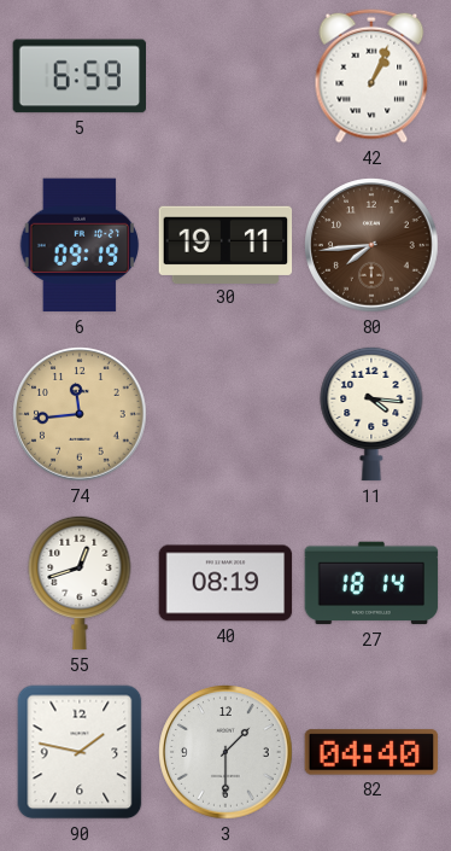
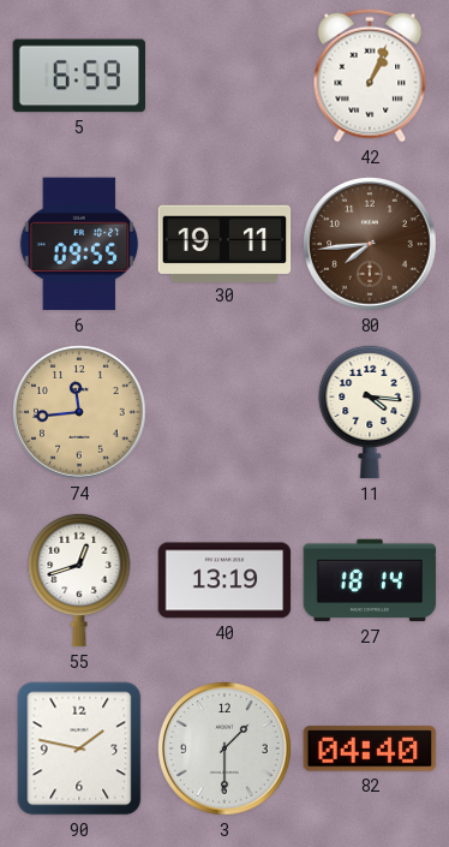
6: 09:19 -> 09:55 (79, 244)
40: 08:19 -> 13:19 (224, 580)
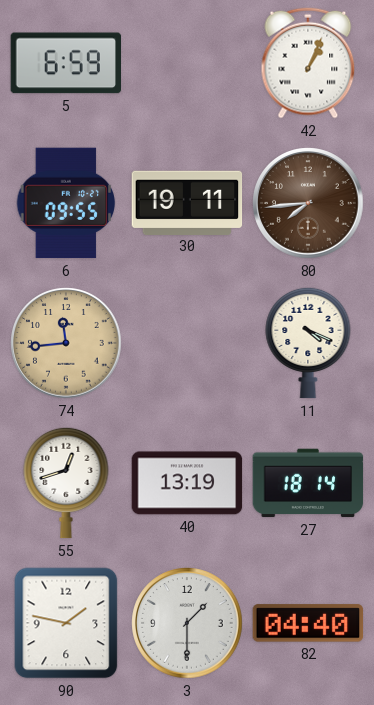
11: 4:16 -> 4:19 (308, 343)
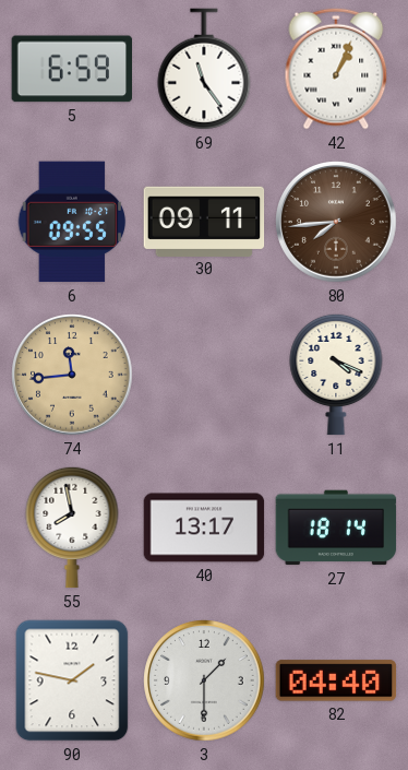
69: none -> 11:24 (204, 69)
30: 19:11 -> 09:11 (204, 221)
55: 12:42 -> 7:58 (72, 528)
40: 13:19 -> 13:17 (204, 528)
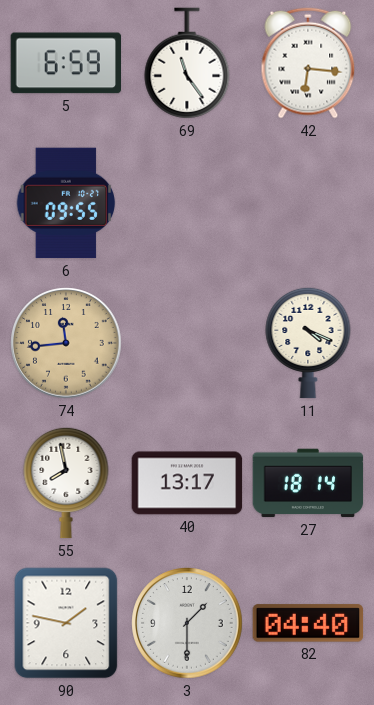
42: 1:04 -> 6:16 (308, 63)
30: 09:11 -> none (204, 221)
80: 7:44 -> none (336, 222)
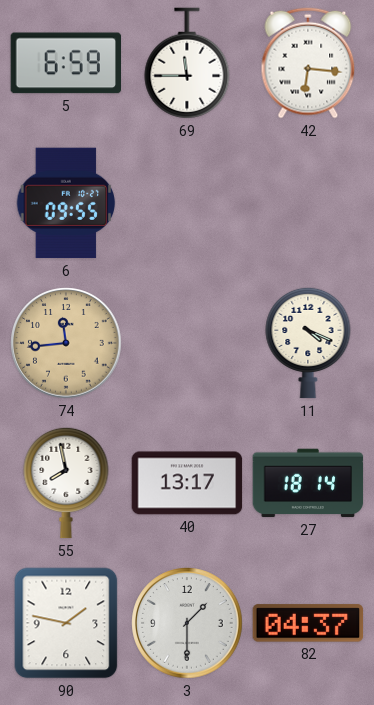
69: 11:24 -> 11:45 (187, 63)
82: 04:40 -> 04:37 (308, 623)
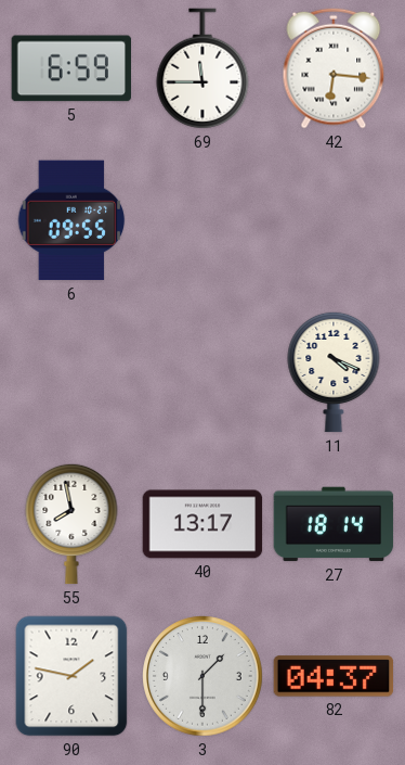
74: 11:44 -> none (66, 343)
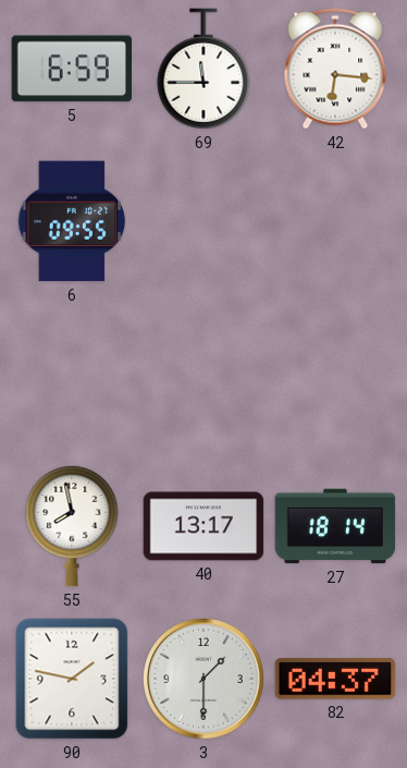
11: 4:19 -> none (334, 372)
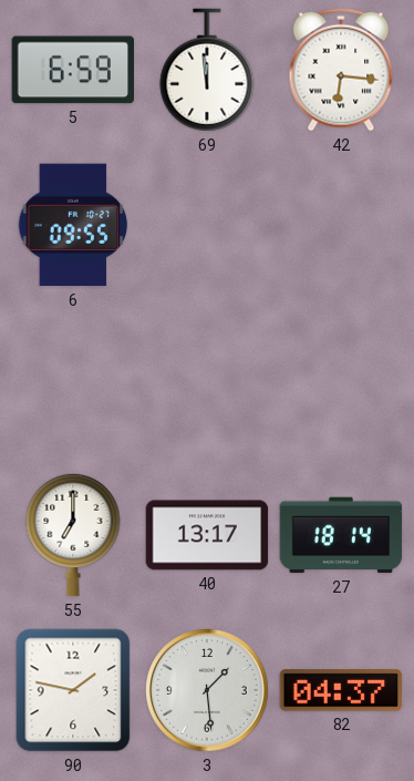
69: 11:45 -> 11:59 (207, 70)
55: 7:58 -> 7:00 (73, 535)
3: 1:30 -> 1:29 (207, 690)
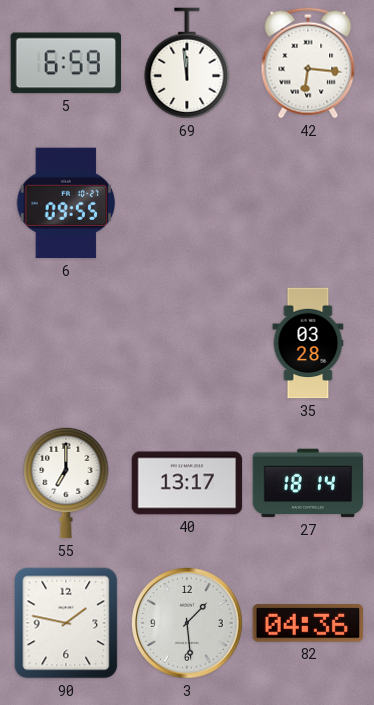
35: none -> 03:28 (308, 343)
82: 04:37 -> 04:36 (308, 623)
